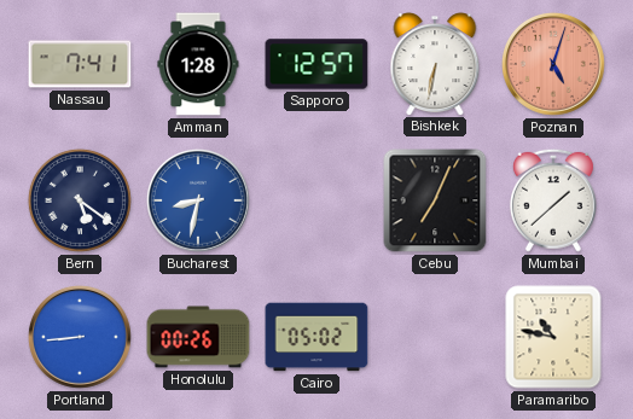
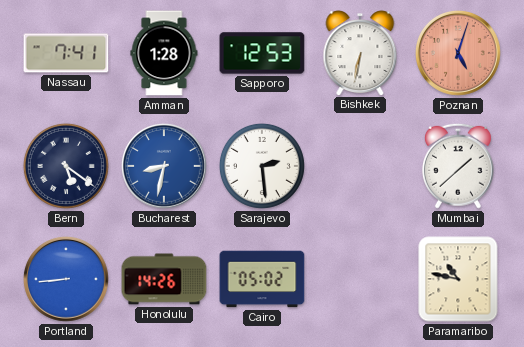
Sapporo: 12:57 -> 12:53 (262, 53)
Sarajevo: none -> 2:29 (262, 166)
Cebu: 7:04 -> none (435, 200)
Honolulu: 00:26 -> 14:26 (164, 279)
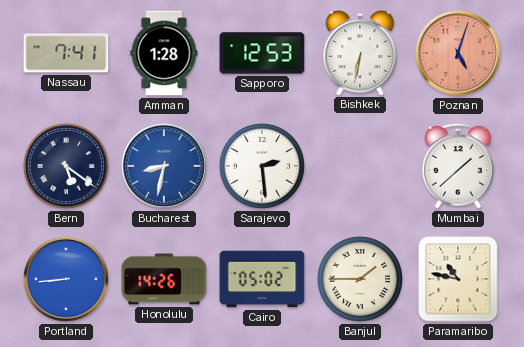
Banjul: none -> 1:45 (360, 279)
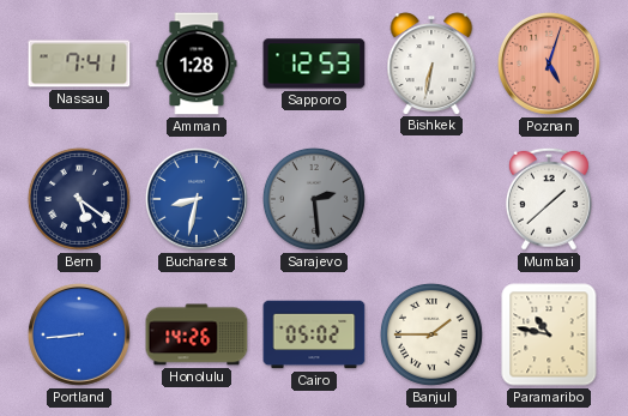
Sarajevo dial: white -> grey (314, 199)
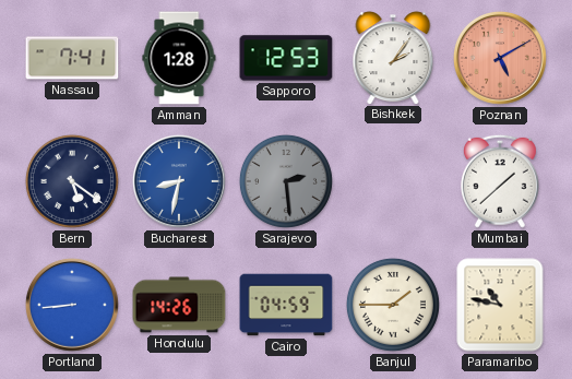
Bishkek: 6:32 -> 2:06 (393, 58)
Poznan: 5:03 -> 5:10 (500, 58)
Cairo: 05:02 -> 04:59 (286, 305)
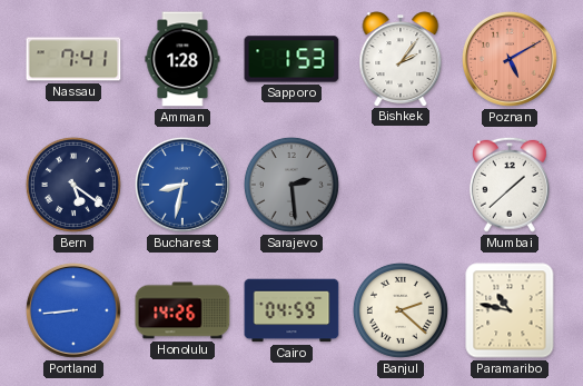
Sapporo: 12:53 -> 1:53 (291, 59)
Banjul: 1:45 -> 2:22 (401, 310)
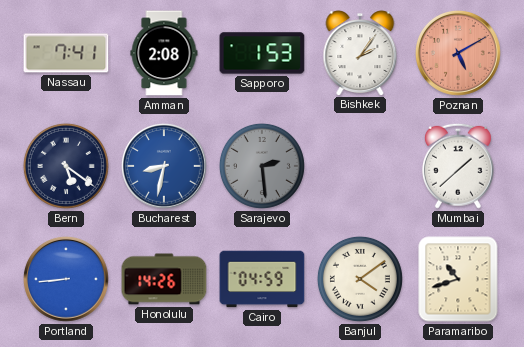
Amman: 1:28 -> 2:08 (164, 53)
Banjul: 2:22 -> 4:09 (360, 279)
Paramaribo: 10:47 -> 10:42 (458, 279)
